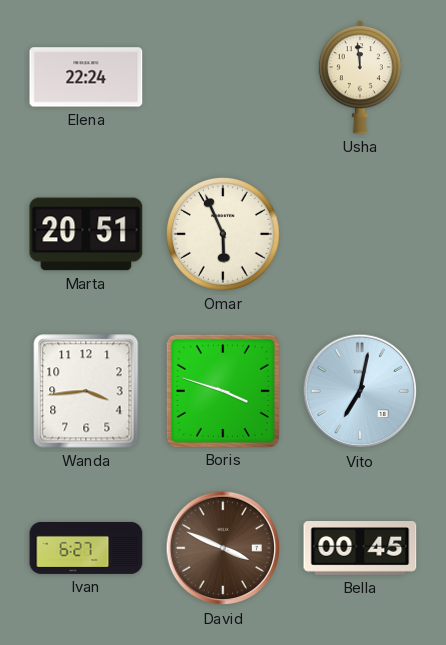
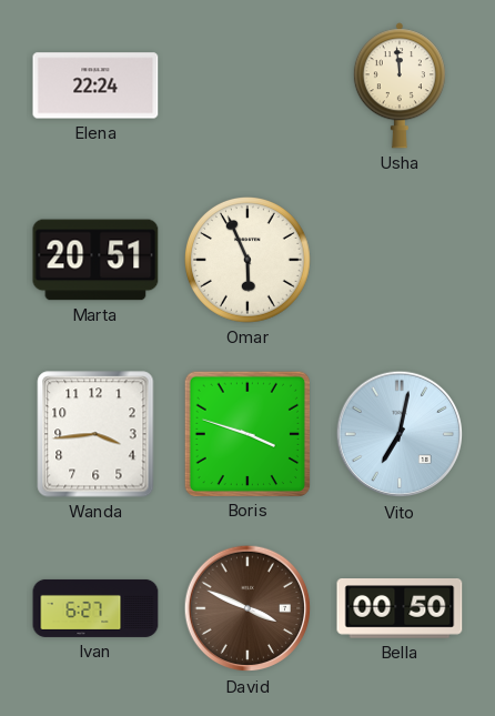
Bella: 00:45 -> 00:50 (400, 609)
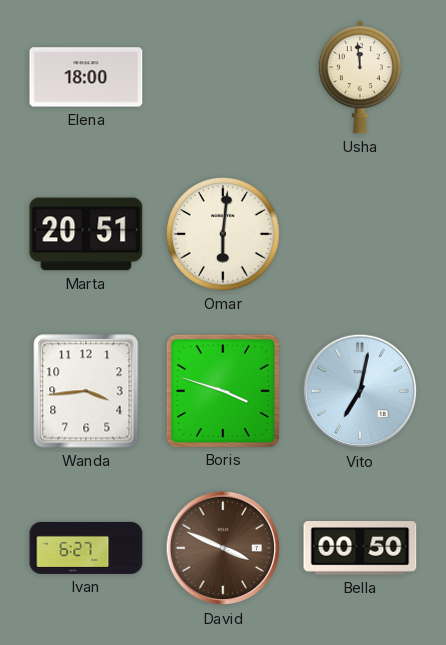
Elena: 22:24 -> 18:00 (86, 77)
Omar: 5:56 -> 6:01 (224, 235)
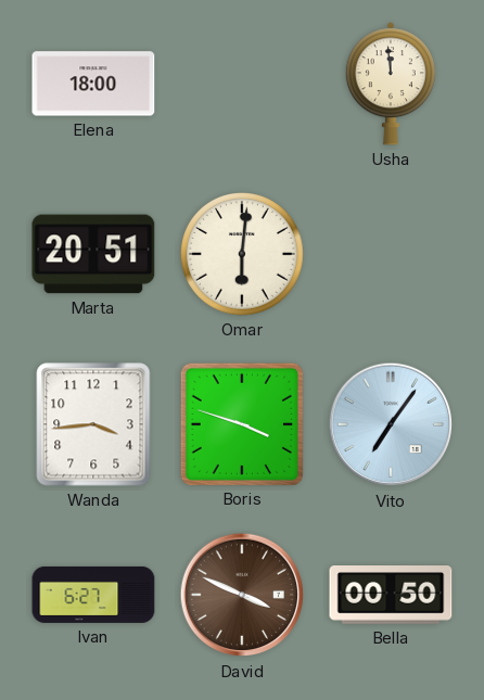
Vito: 7:02 -> 7:06 (391, 424)
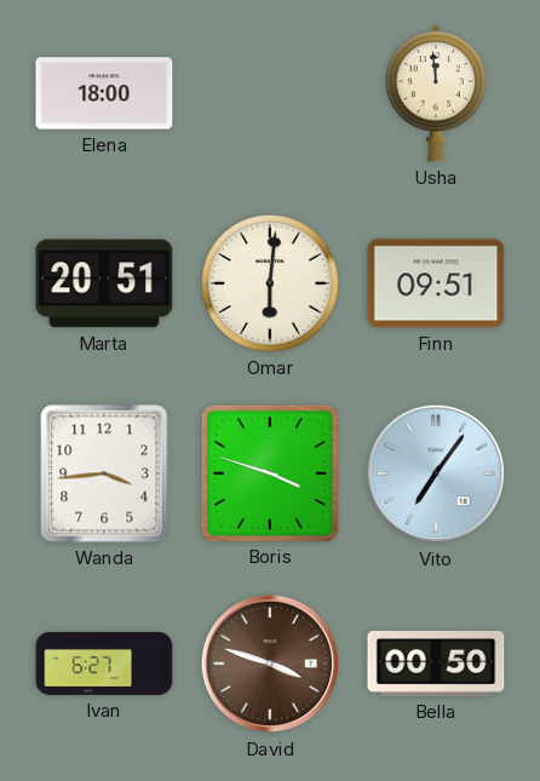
Finn: none -> 09:51 (436, 283)
David: 3:49 -> 3:48 (270, 664)
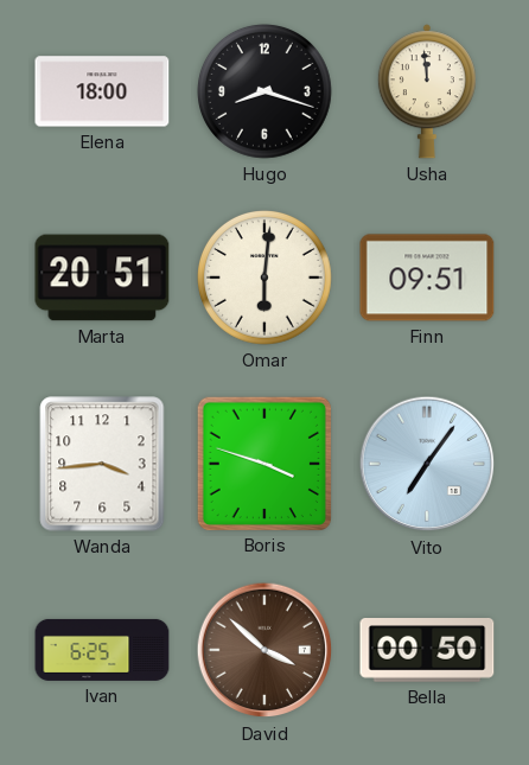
Hugo: none -> 8:18 (266, 93)
Ivan: 6:27 -> 6:25 (102, 650)
David: 3:48 -> 3:52 (264, 650)
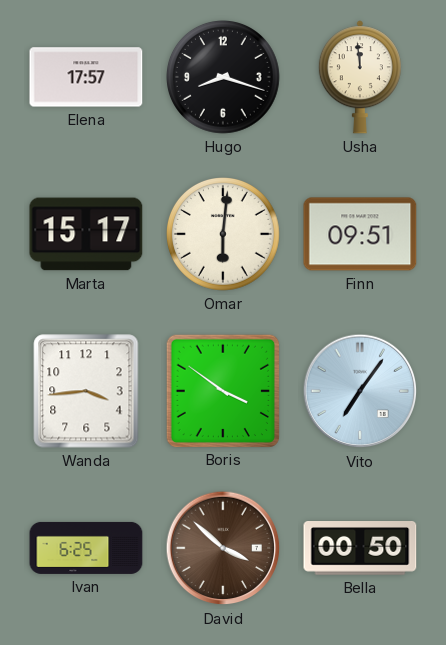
Elena: 18:00 -> 17:57 (86, 77)
Marta: 20:51 -> 15:17 (86, 234)
Boris: 3:48 -> 3:51 (222, 390)
